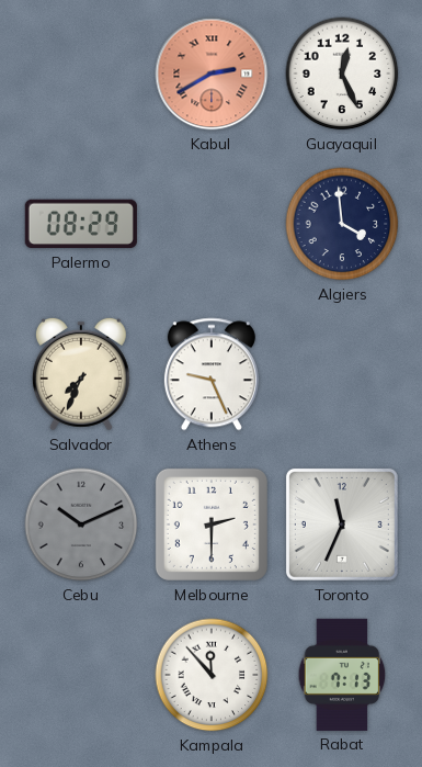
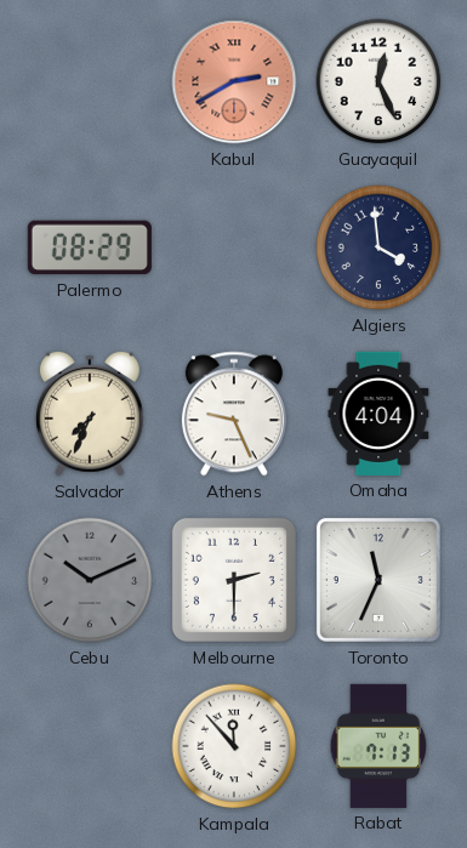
Omaha: none -> 4:04 (378, 414)
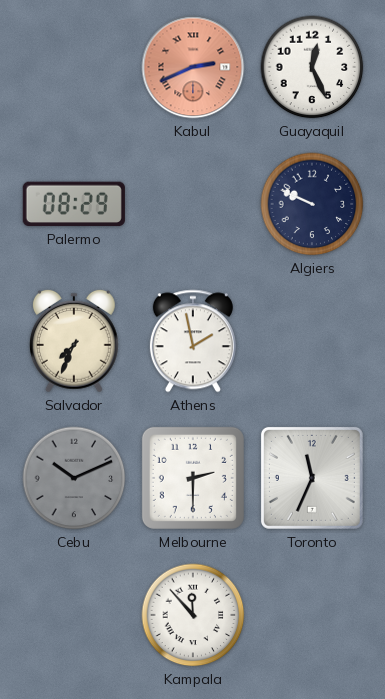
Kabul: 2:40 -> 2:41 (193, 67)
Algiers: 3:59 -> 9:49 (312, 204)
Athens: 9:26 -> 1:58 (193, 341)
Omaha: 4:04 -> none (378, 414)
Rabat: 7:13 -> none (378, 746)
